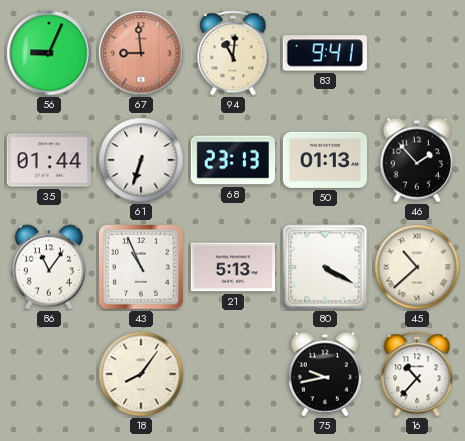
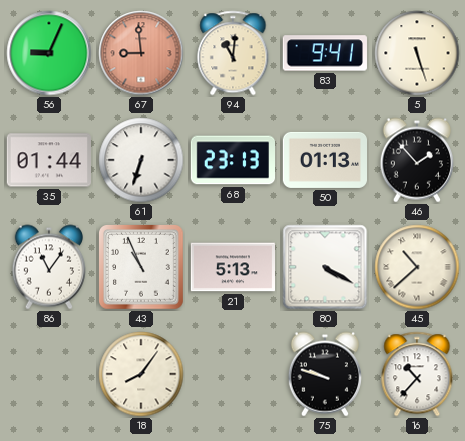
5: none -> 5:27 (417, 53)
75: 9:43 -> 9:48 (325, 374)
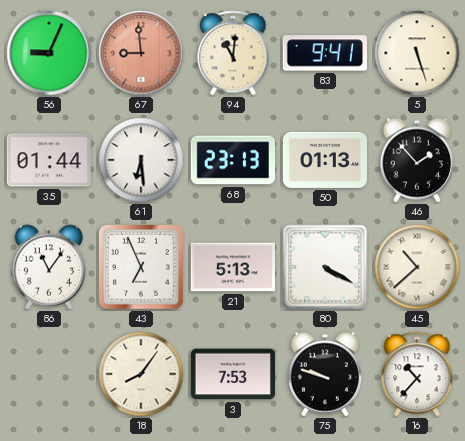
61: 6:33 -> 6:29 (141, 160)
43: 10:56 -> 6:56 (142, 268)
3: none -> 7:53 (232, 374)
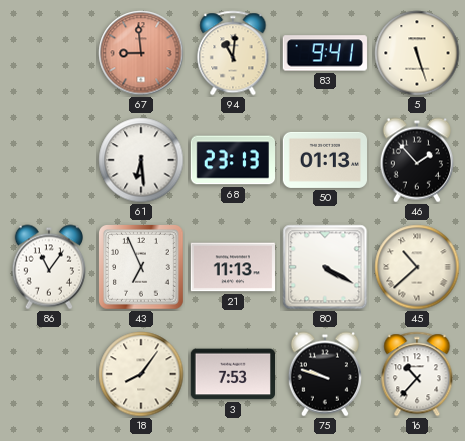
56: 9:04 -> none (49, 53)
35: 01:44 -> none (48, 160)
21: 5:13 -> 11:13 (232, 267)
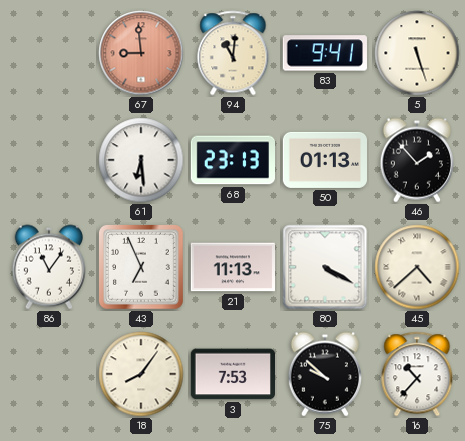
45: 10:38 -> 4:38 (417, 267)
75: 9:48 -> 9:52 (325, 374)
